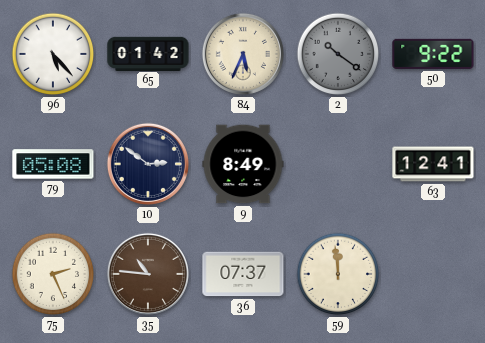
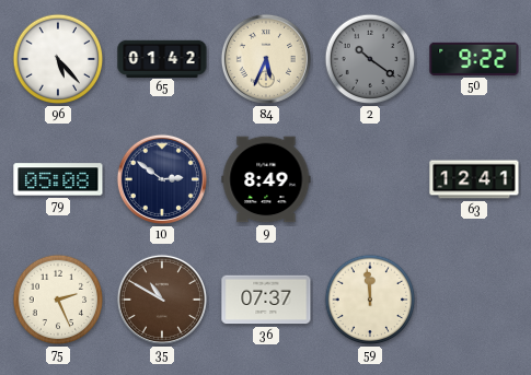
35: 10:46 -> 10:50 (162, 300)
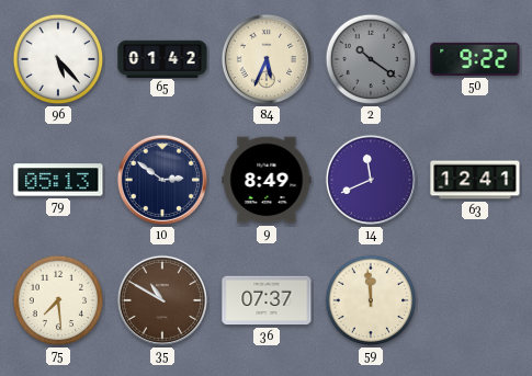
79: 05:08 -> 05:13 (58, 180)
14: none -> 11:41 (371, 180)
75: 2:26 -> 7:29 (58, 300)
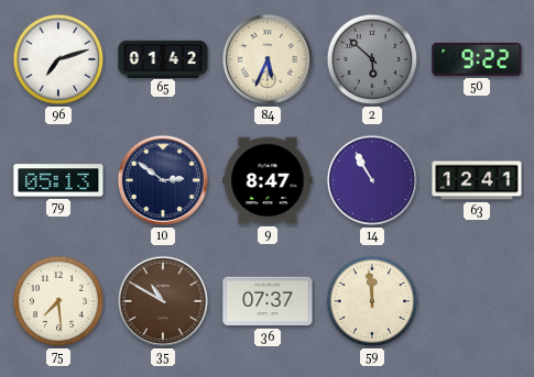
96: 5:23 -> 7:12 (58, 59)
2: 10:21 -> 5:52 (372, 59)
9: 8:49 -> 8:47 (268, 180)
14: 11:41 -> 10:55 (372, 180)
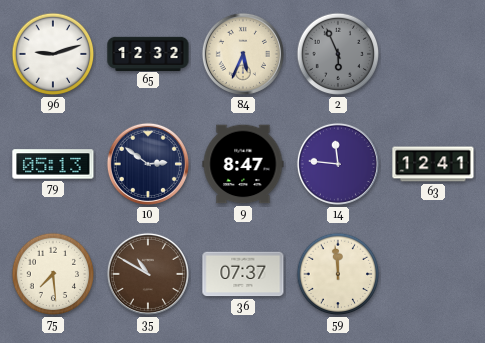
96: 7:12 -> 9:12 (53, 54)
65: 01:42 -> 12:32 (148, 53)
2: 5:52 -> 5:56 (338, 54)
50: 9:22 -> none (477, 59)
14: 10:55 -> 11:46 (338, 164)
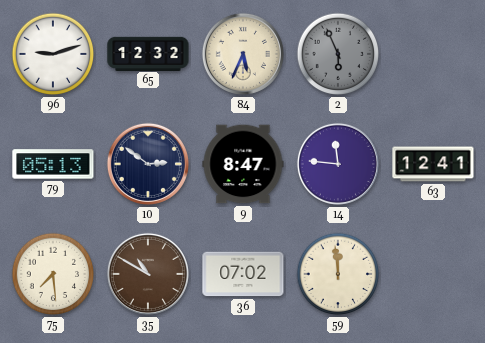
36: 07:37 -> 07:02 (243, 274)
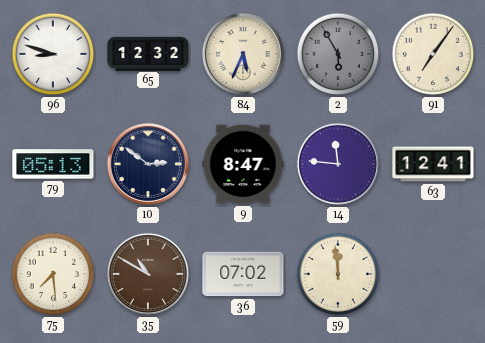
96: 9:12 -> 8:48 (53, 54)
2: 5:56 -> 5:55 (338, 54)
91: none -> 7:06 (433, 54)
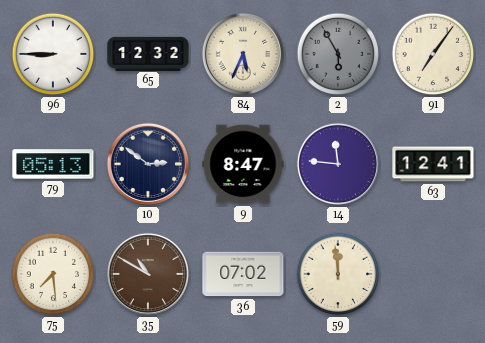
96: 8:48 -> 8:45 (53, 54)
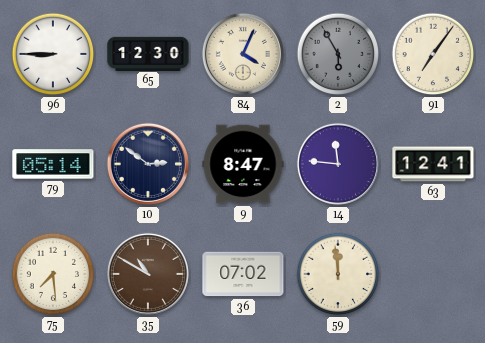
65: 12:32 -> 12:30 (148, 53)
84: 5:34 -> 4:04 (243, 54)
79: 05:13 -> 05:14 (53, 164)
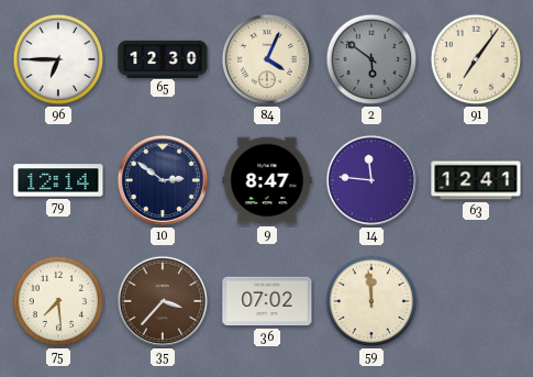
96: 8:45 -> 6:45 (58, 59)
2: 5:55 -> 5:51 (371, 59)
79: 05:14 -> 12:14 (58, 180)
35: 10:50 -> 3:37 (163, 301)
